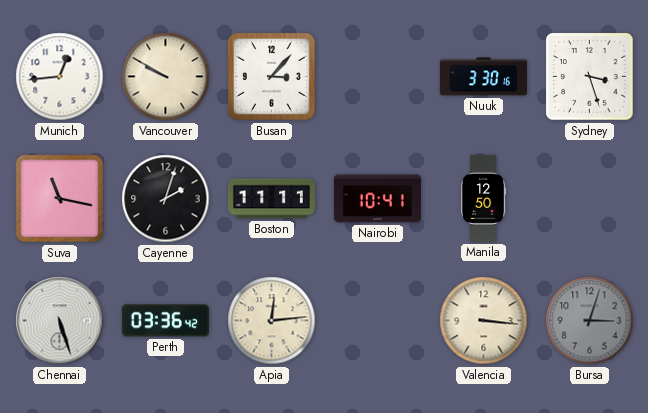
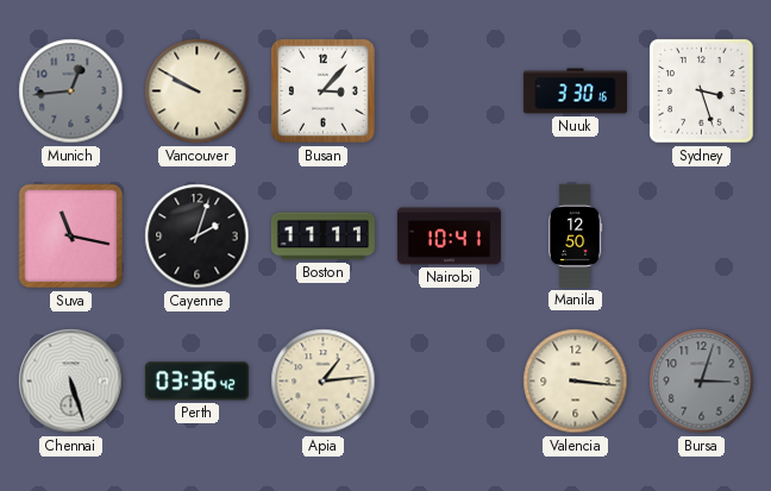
Munich dial: white -> grey (71, 92)
Apia: 12:14 -> 1:14 (324, 382)
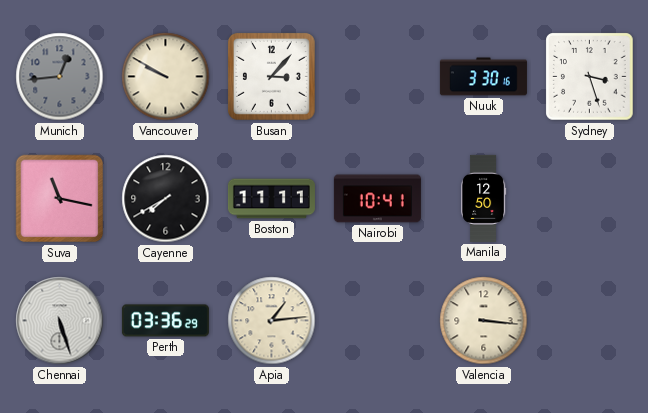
Cayenne: 2:03 -> 7:40 (166, 199)
Perth: 03:36:42 -> 03:36:29 (165, 321)
Bursa: 3:03 -> none (702, 382)
